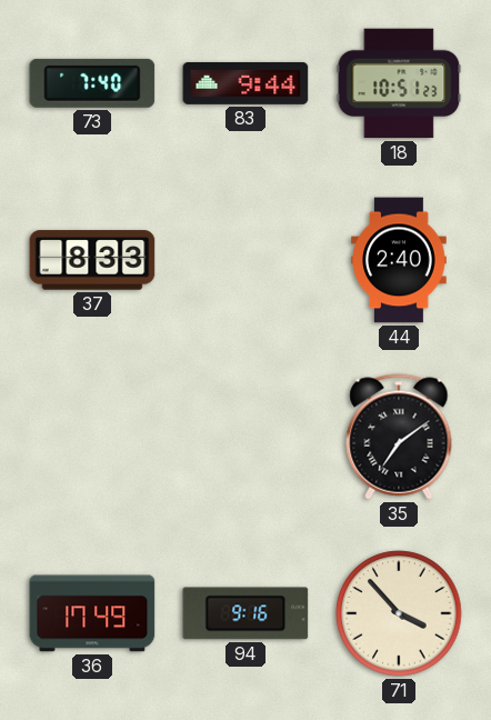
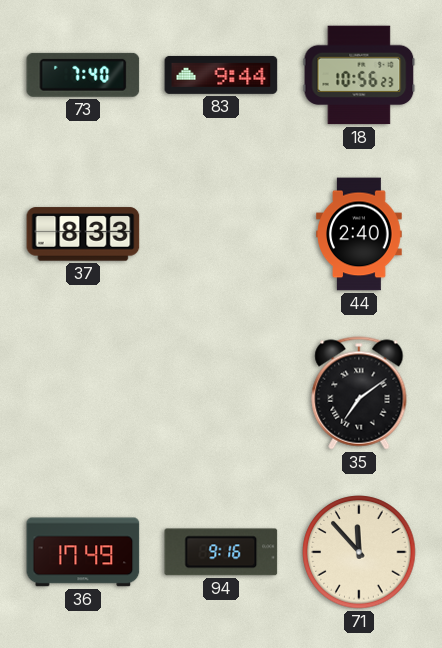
18: 10:51 -> 10:56 (359, 75)
71: 3:53 -> 11:53 (359, 552)
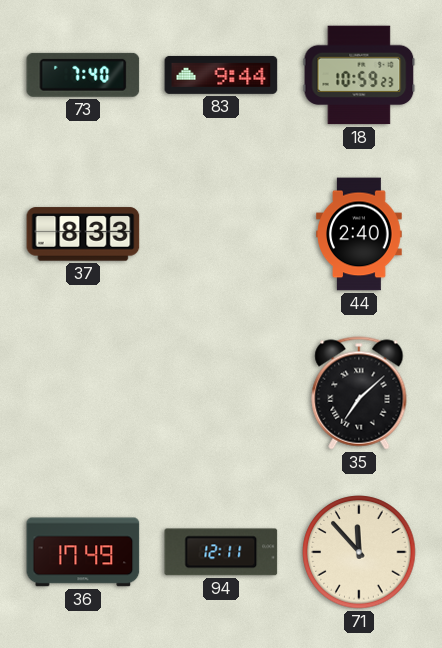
18: 10:56 -> 10:59 (359, 75)
35: 7:09 -> 7:08 (359, 393)
94: 9:16 -> 12:11 (221, 552)
